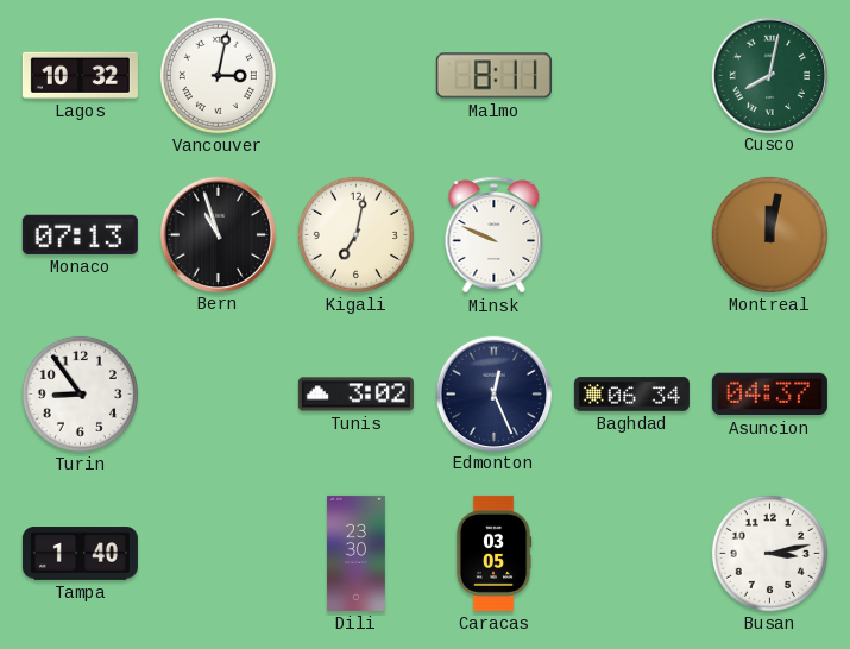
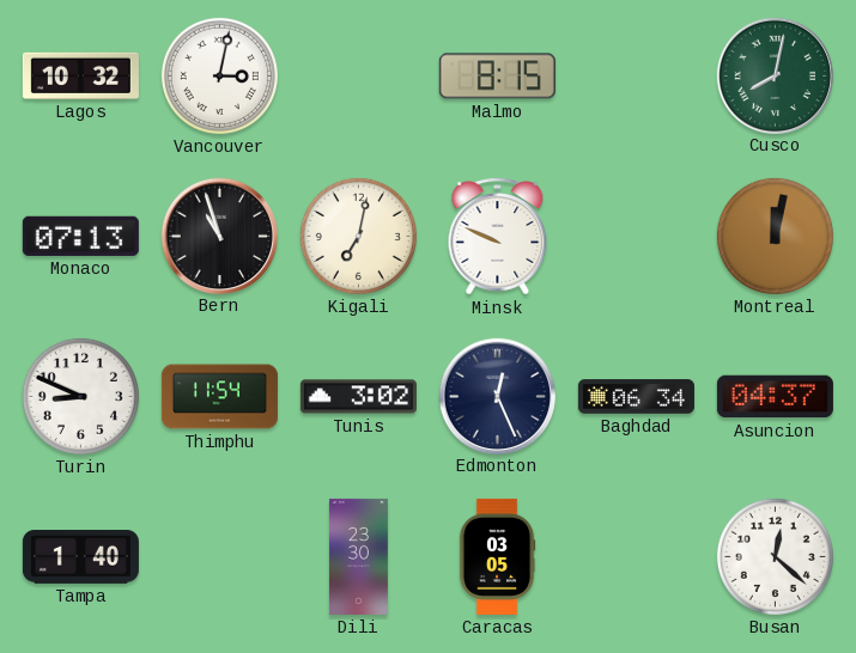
Malmo: 8:11 -> 8:15 (497, 77)
Turin: 8:54 -> 8:49 (80, 396)
Thimphu: none -> 11:54 (219, 397)
Busan: 3:13 -> 12:22 (775, 556)
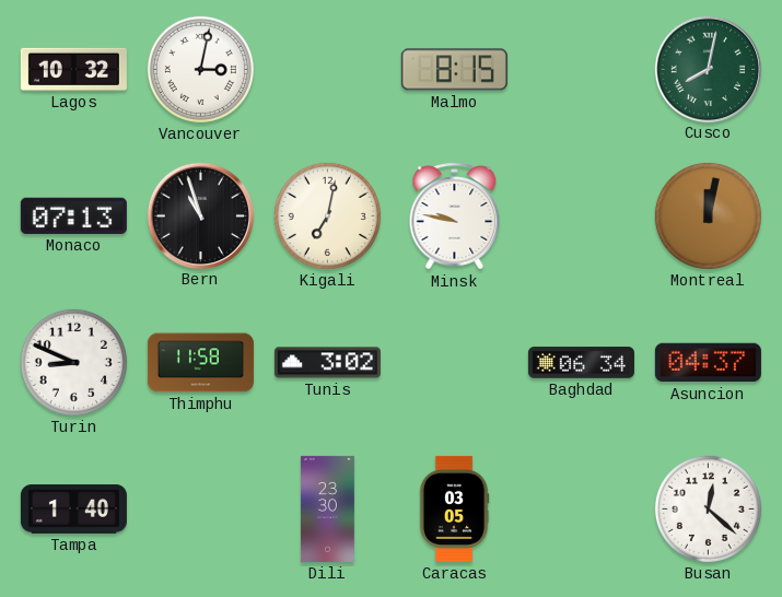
Minsk: 9:49 -> 9:47 (455, 216)
Thimphu: 11:54 -> 11:58 (200, 363)
Edmonton: 12:26 -> none (497, 396)
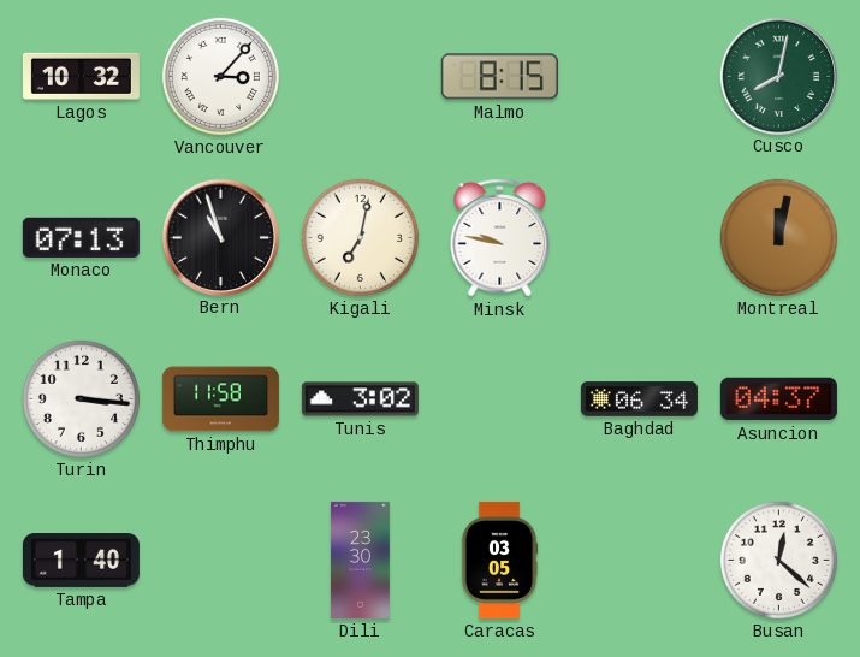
Vancouver: 3:02 -> 3:07 (220, 76)
Turin: 8:49 -> 3:16 (81, 398)
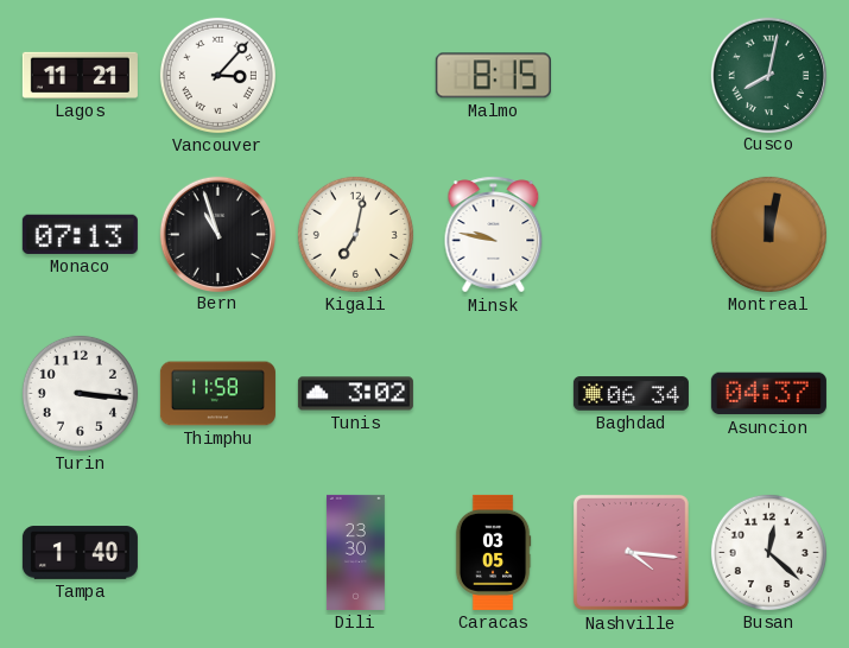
Lagos: 10:32 -> 11:21 (80, 75)
Nashville: none -> 4:16 (631, 552)
